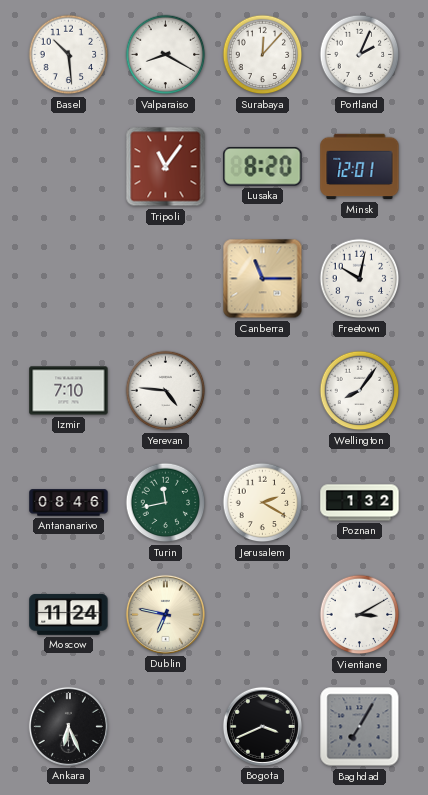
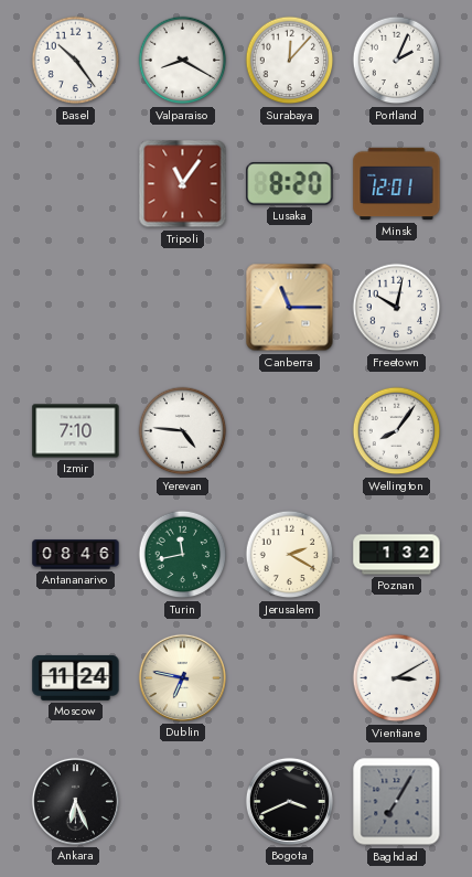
Basel: 10:29 -> 10:24 (76, 61)
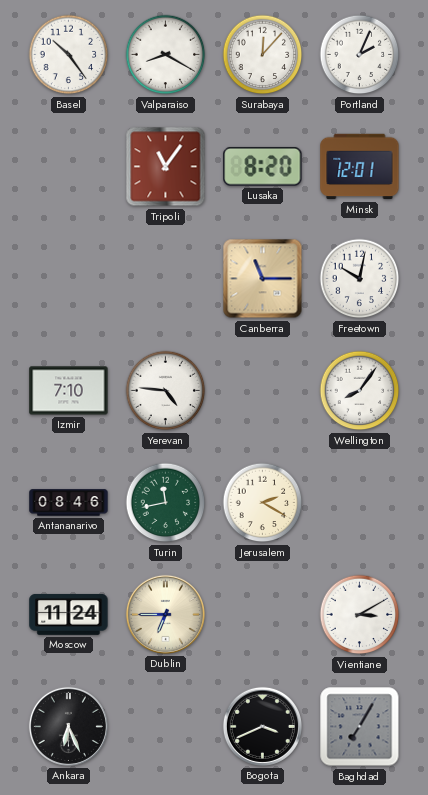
Poznan: 1:32 -> none (397, 555)
Dublin: 6:47 -> 6:45 (165, 614)
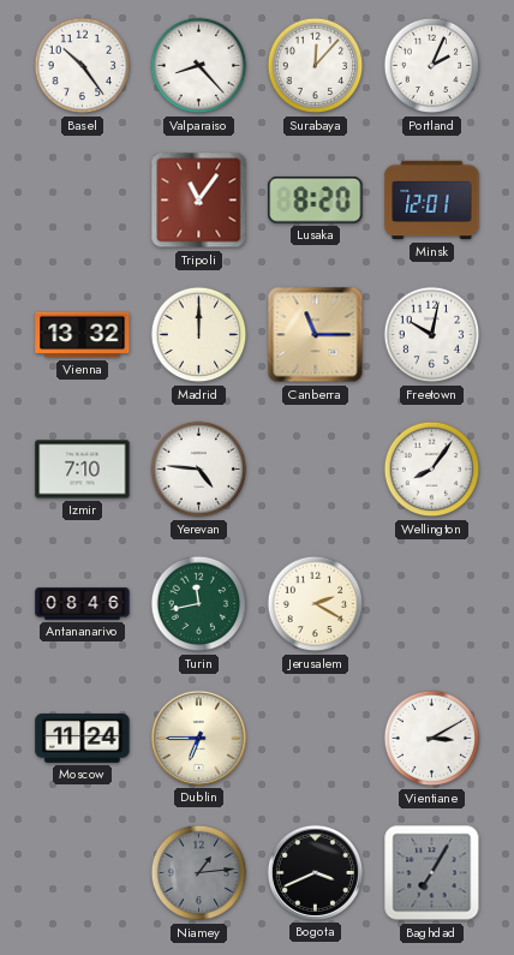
Valparaiso: 8:20 -> 8:23 (199, 66)
Vienna: none -> 13:32 (83, 335)
Madrid: none -> 12:00 (199, 335)
Ankara: 6:26 -> none (68, 726)
Niamey: none -> 1:14 (199, 873)
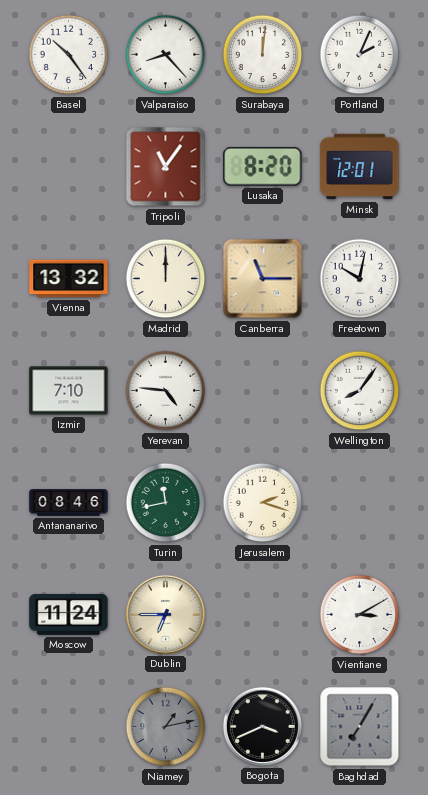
Surabaya: 12:07 -> 12:01 (263, 55)
Jerusalem: 2:20 -> 2:18 (263, 503)
Niamey: 1:14 -> 1:13 (166, 727)
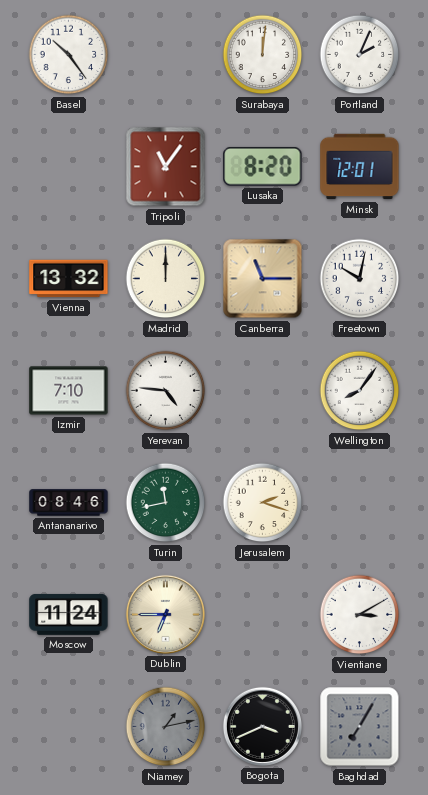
Valparaiso: 8:23 -> none (166, 55)
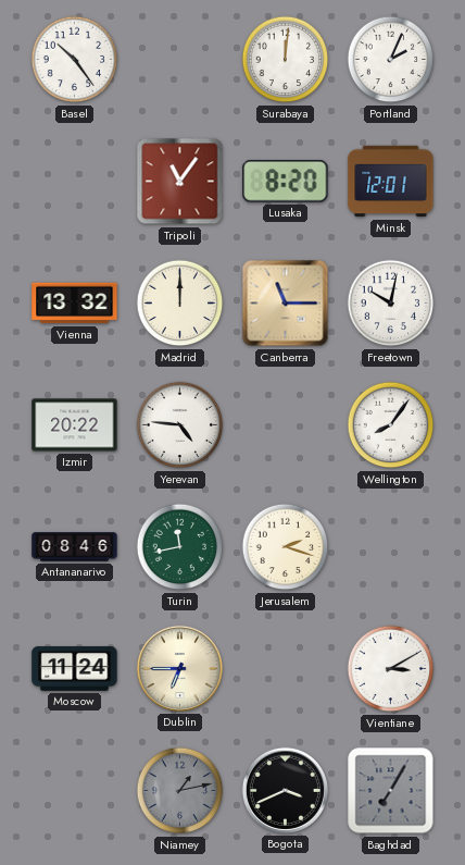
Izmir: 7:10 -> 20:22 (75, 425)
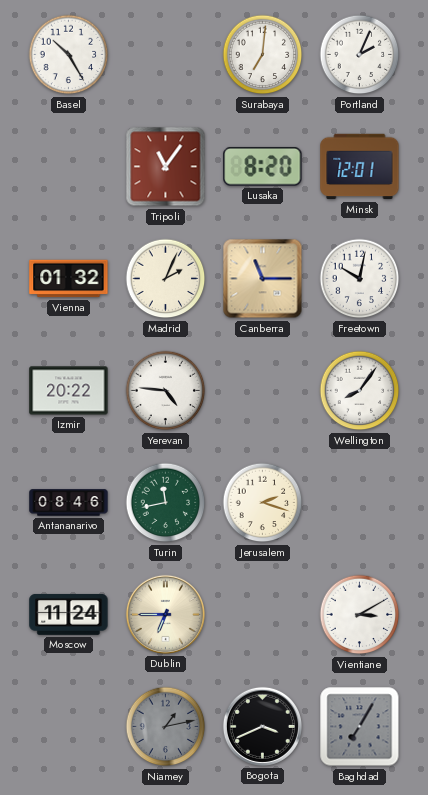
Basel: 10:24 -> 10:25 (69, 55)
Surabaya: 12:01 -> 7:01 (263, 55)
Vienna: 13:32 -> 01:32 (69, 279)
Madrid: 12:00 -> 2:04 (166, 279)
